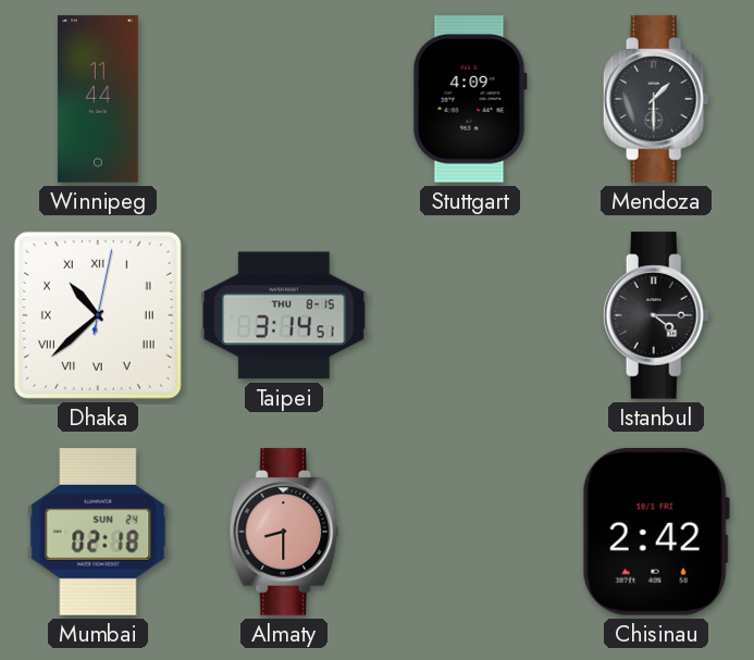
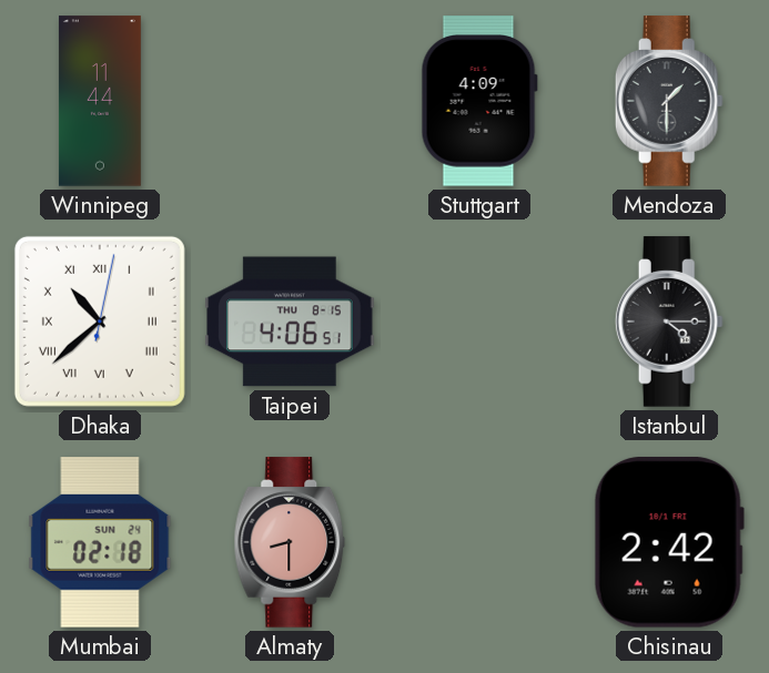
Taipei: 3:14 -> 4:06 (290, 322)
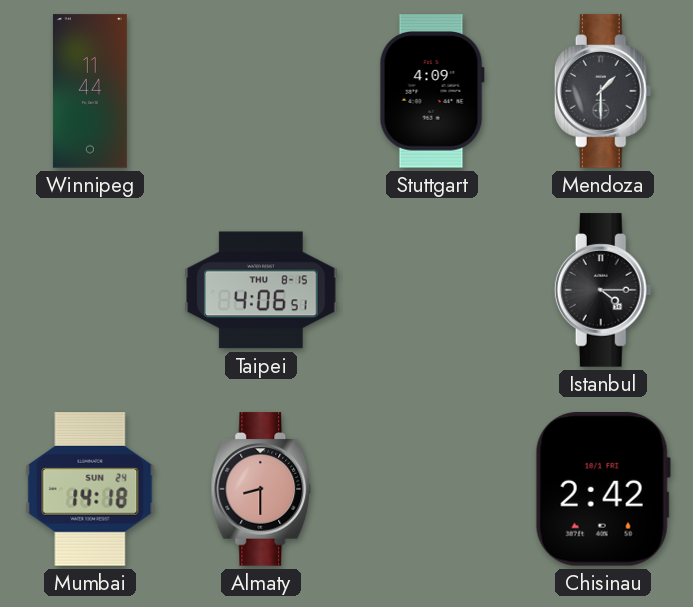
Dhaka: 10:38 -> none (100, 322)
Mumbai: 02:18 -> 14:18 (90, 489)
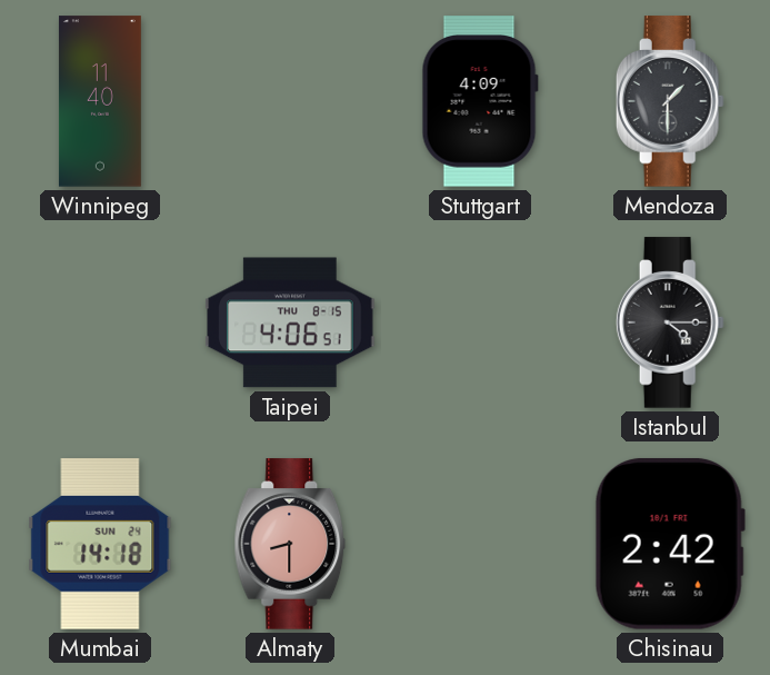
Winnipeg: 11:44 -> 11:40 (100, 101)
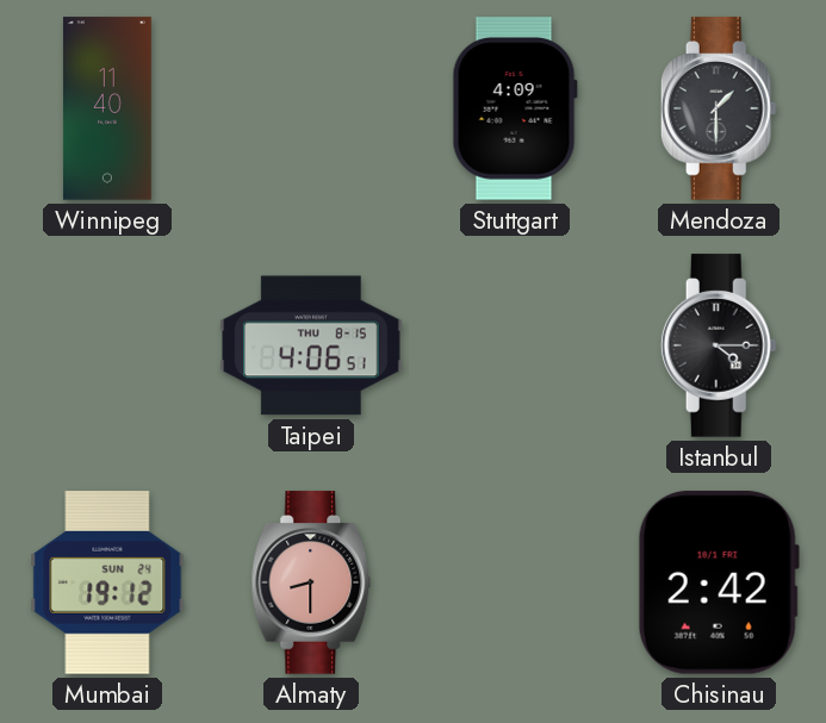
Mumbai: 14:18 -> 19:12 (107, 582)
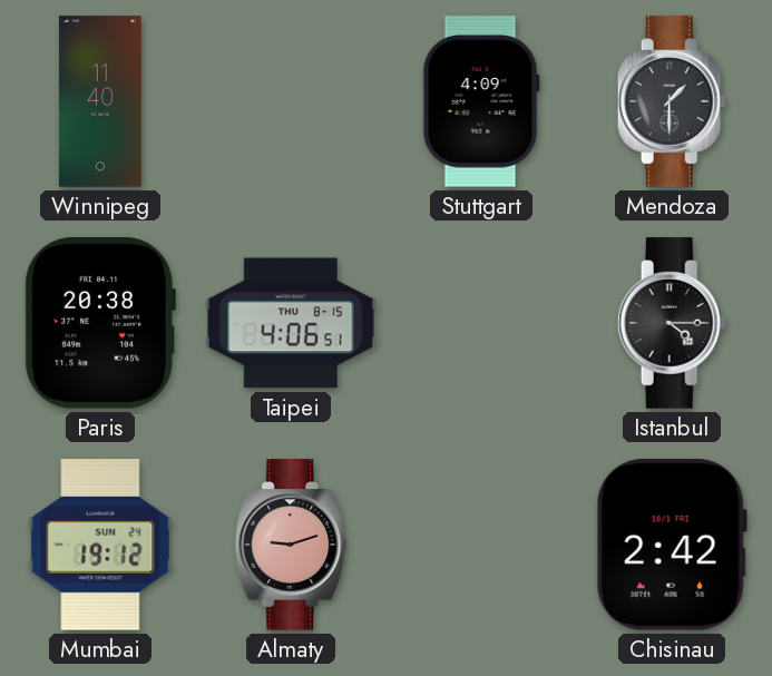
Paris: none -> 20:38 (100, 323)
Almaty: 8:30 -> 9:12 (291, 545)
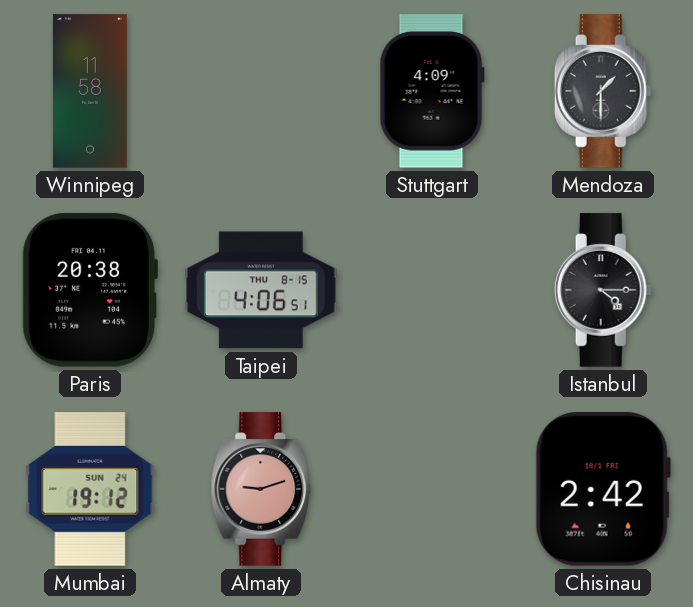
Winnipeg: 11:40 -> 11:58 (90, 91)
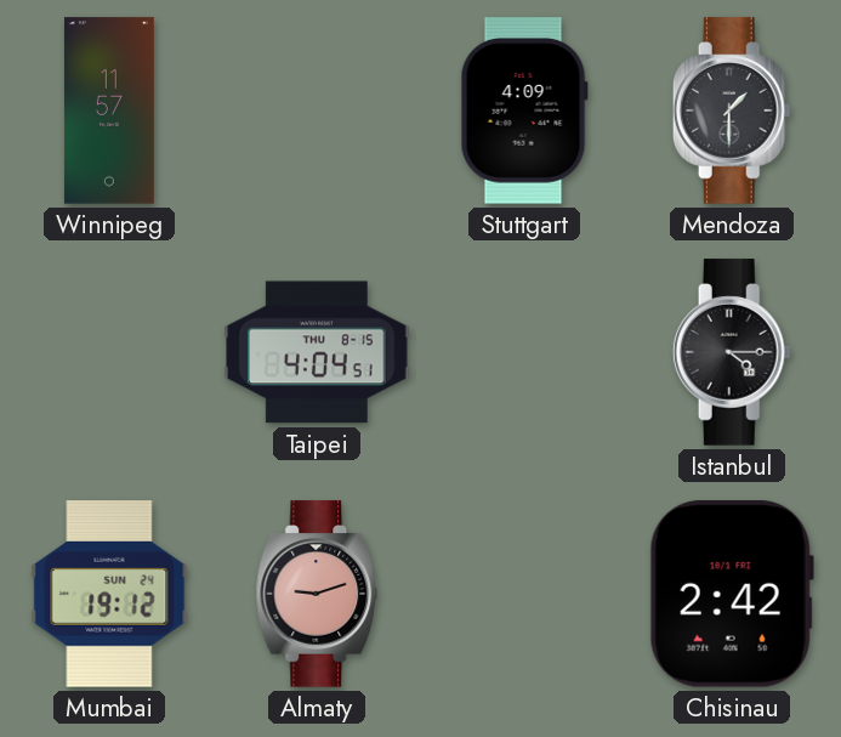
Winnipeg: 11:58 -> 11:57 (109, 110)
Paris: 20:38 -> none (90, 290)
Taipei: 4:06 -> 4:04 (317, 352)
